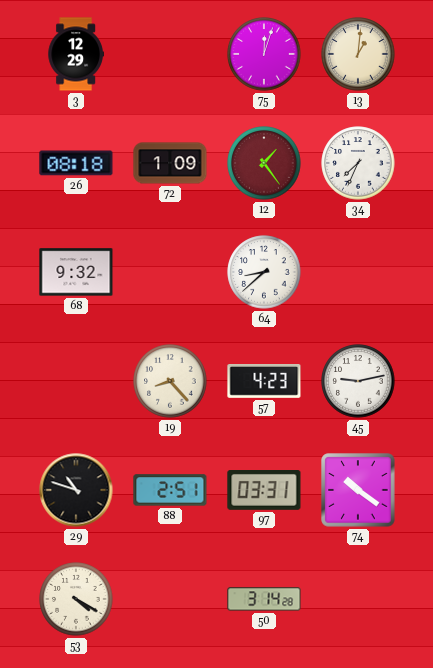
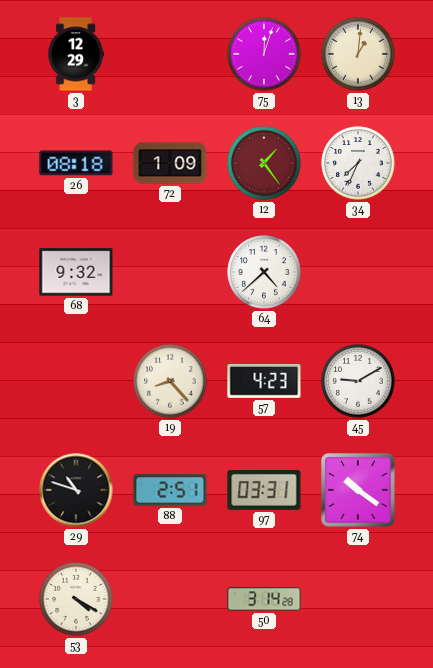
64: 8:38 -> 4:38 (264, 272)
45: 9:13 -> 9:10 (358, 381)
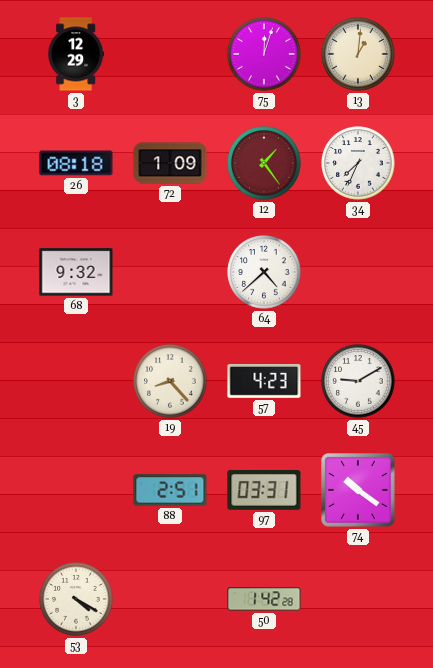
29: 10:48 -> none (76, 490)
50: 3:14 -> 1:42 (264, 599)
